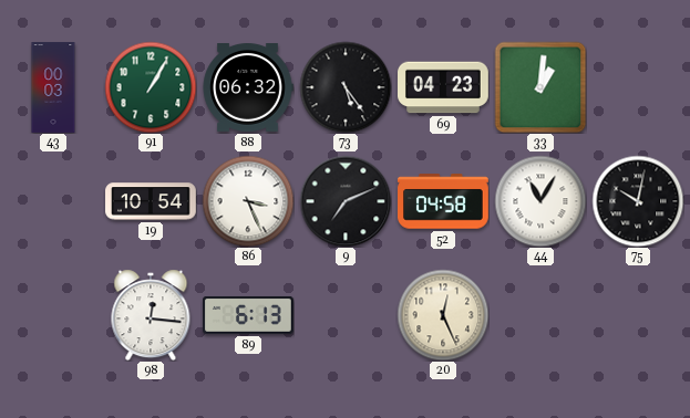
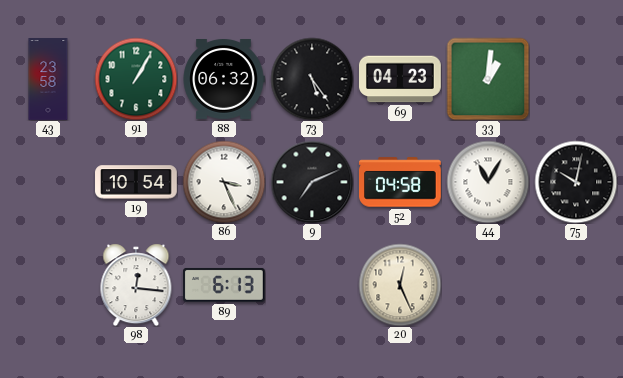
43: 00:03 -> 23:58 (48, 79)
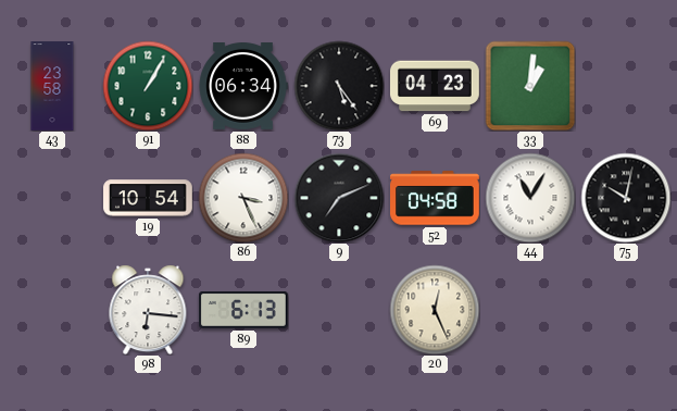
88: 06:32 -> 06:34 (243, 87)
98: 12:16 -> 6:16 (148, 310)
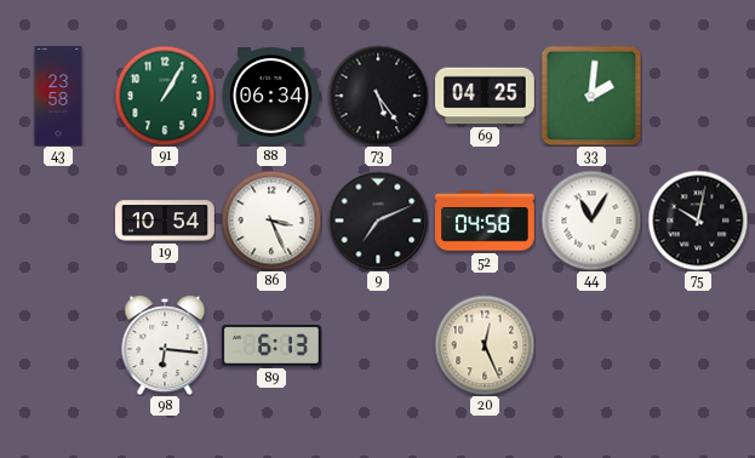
69: 04:23 -> 04:25 (486, 96)
33: 1:01 -> 2:01 (591, 96)
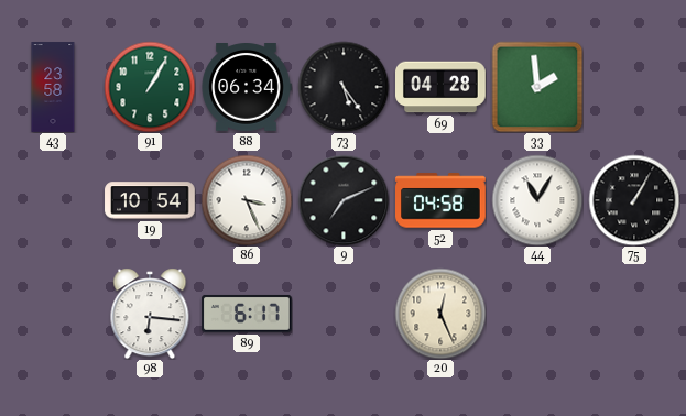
69: 04:25 -> 04:28 (442, 87)
33: 2:01 -> 1:59 (537, 87)
75: 10:02 -> 1:05 (634, 200)
89: 6:13 -> 6:17 (248, 314)
